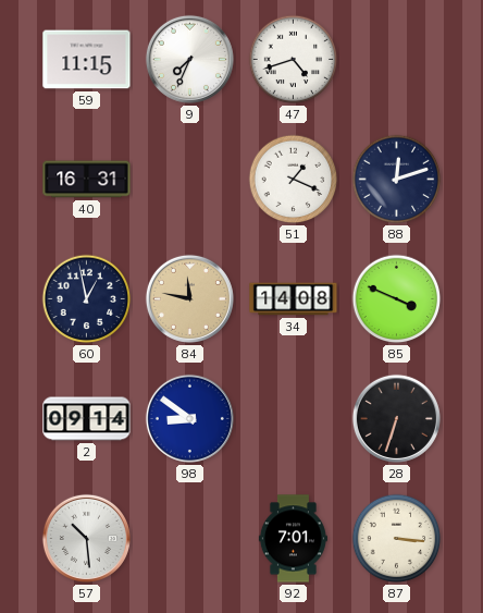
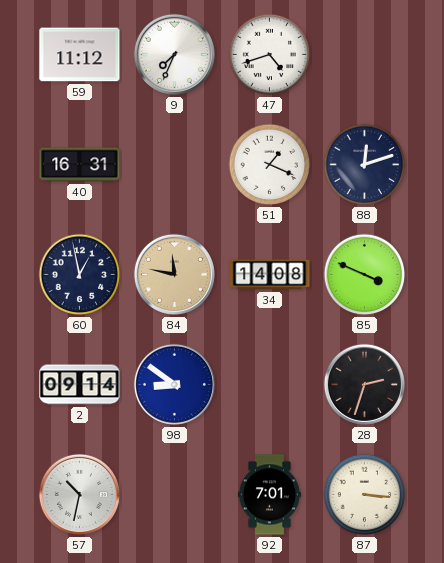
59: 11:15 -> 11:12 (80, 55)
28: 6:33 -> 2:33 (364, 384)
57: 10:29 -> 10:32 (79, 494)
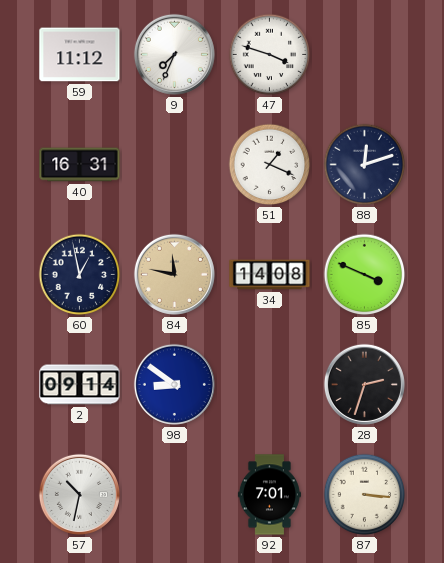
47: 4:42 -> 3:48 (270, 55)
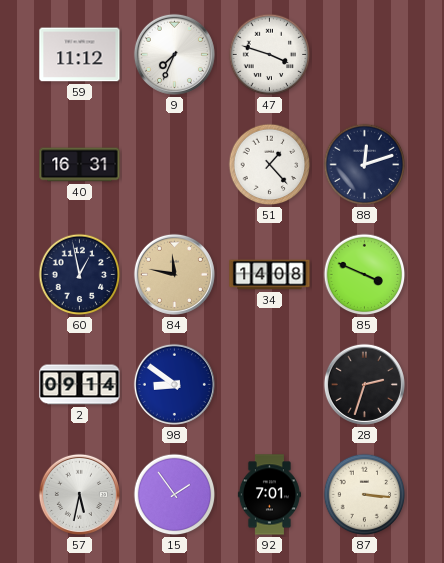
51: 1:19 -> 1:23 (270, 165)
57: 10:32 -> 5:32 (79, 494)
15: none -> 1:54 (175, 495)
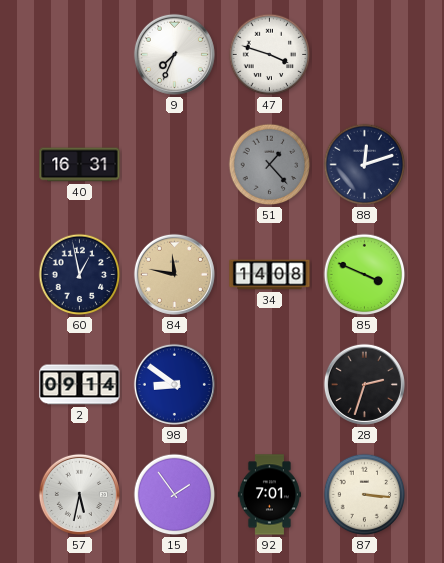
59: 11:12 -> none (80, 55)
51 dial: white -> grey (270, 165)
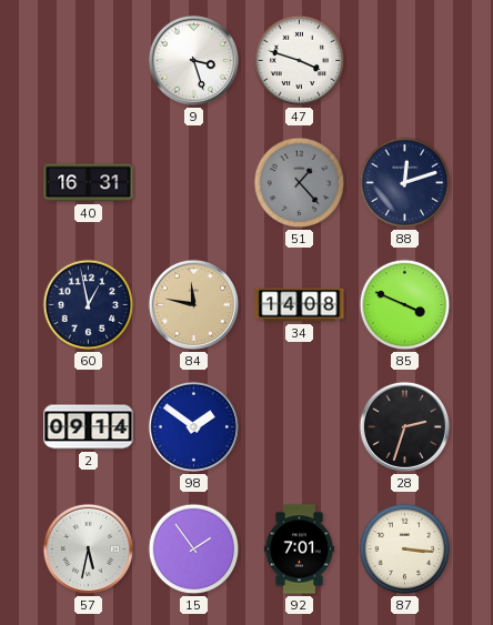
9: 7:34 -> 3:27 (193, 60)
98: 8:51 -> 1:51 (193, 426)
